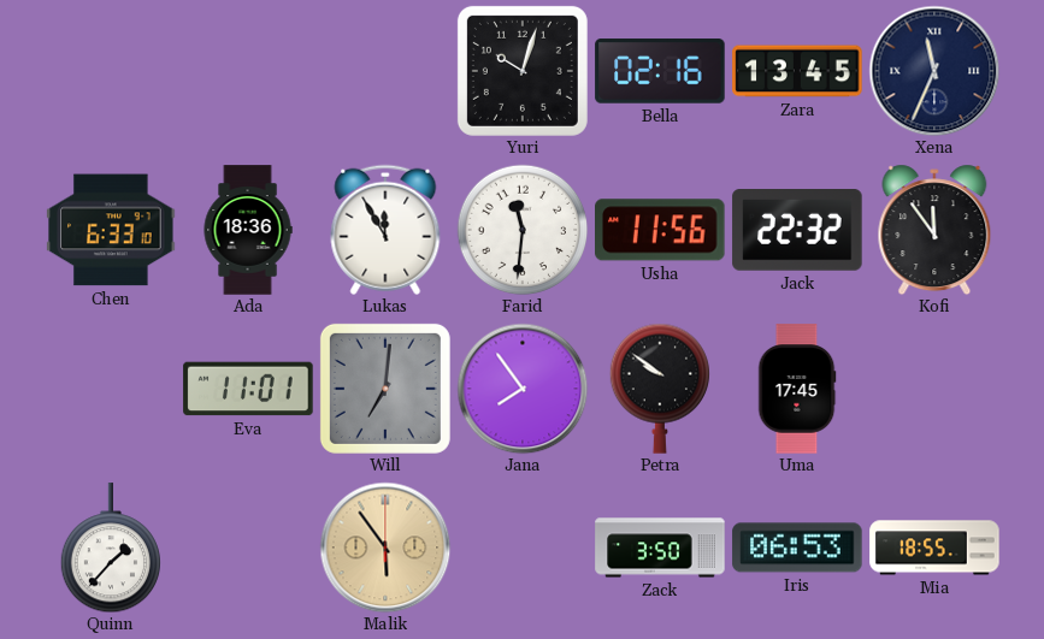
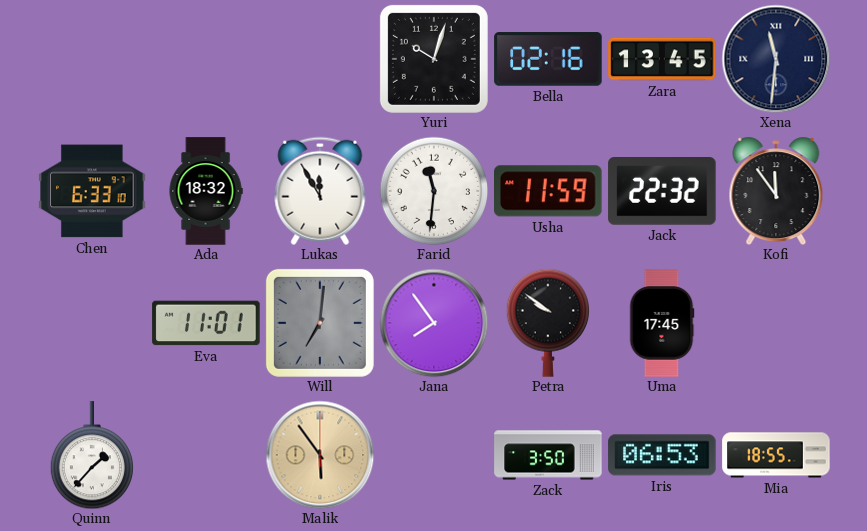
Xena: 11:34 -> 11:31 (776, 59)
Ada: 18:36 -> 18:32 (206, 191)
Usha: 11:56 -> 11:59 (548, 191)
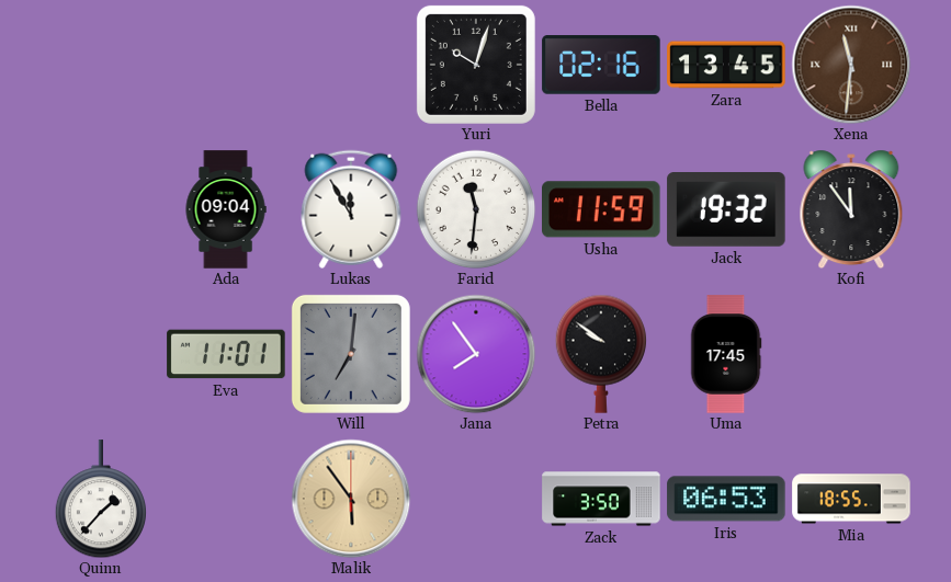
Xena dial: navy -> brown (851, 65)
Chen: 6:33 -> none (92, 191)
Ada: 18:32 -> 09:04 (226, 209)
Jack: 22:32 -> 19:32 (726, 210)
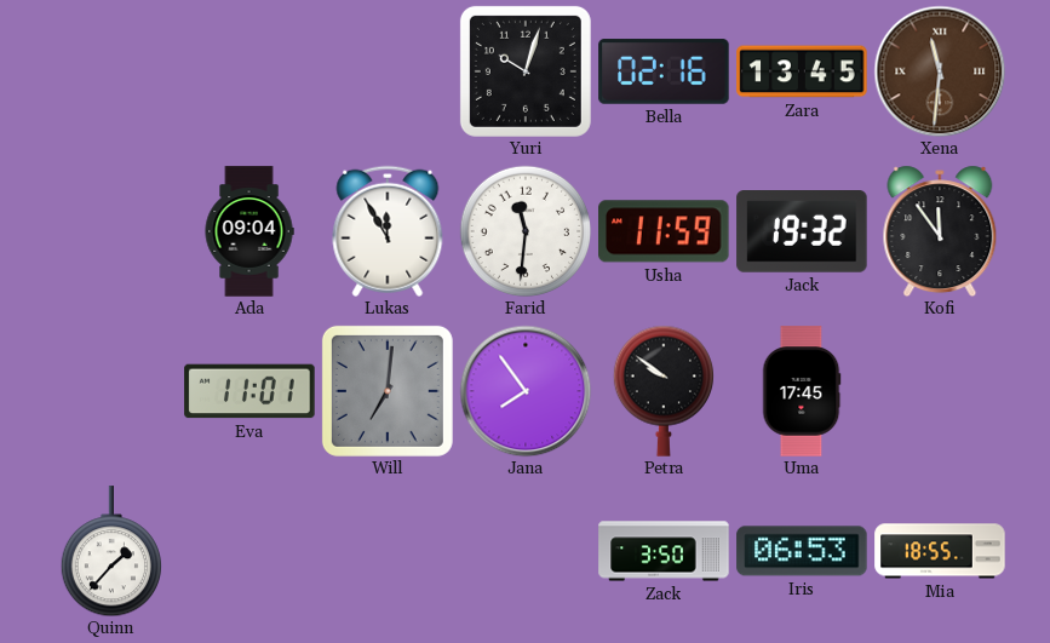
Malik: 5:54 -> none (351, 499)
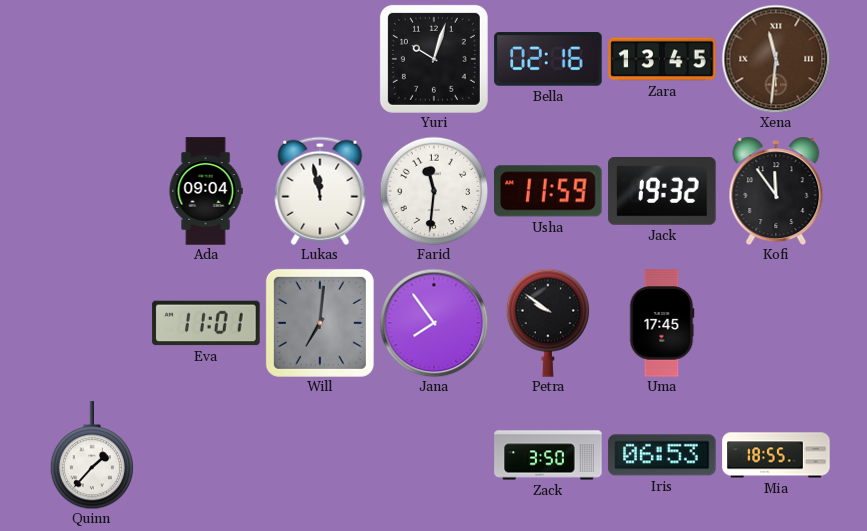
Lukas: 11:55 -> 11:58 (320, 191)
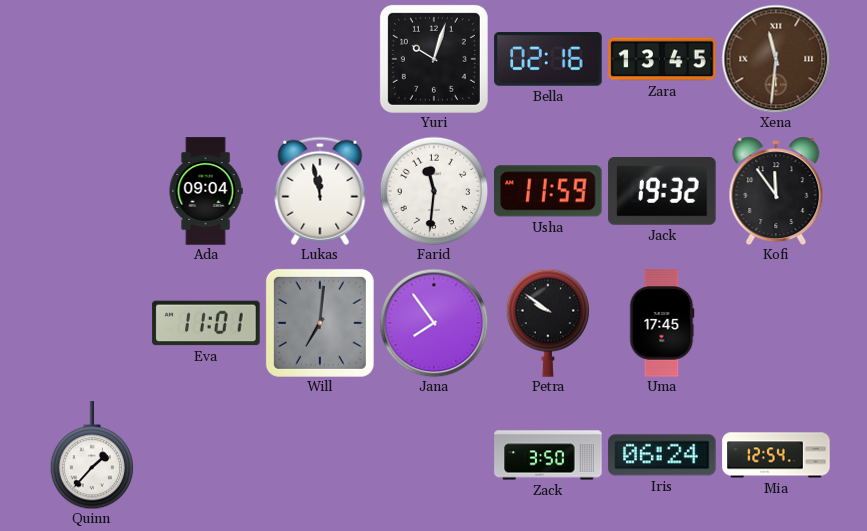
Iris: 06:53 -> 06:24 (662, 455)
Mia: 18:55 -> 12:54 (776, 455)
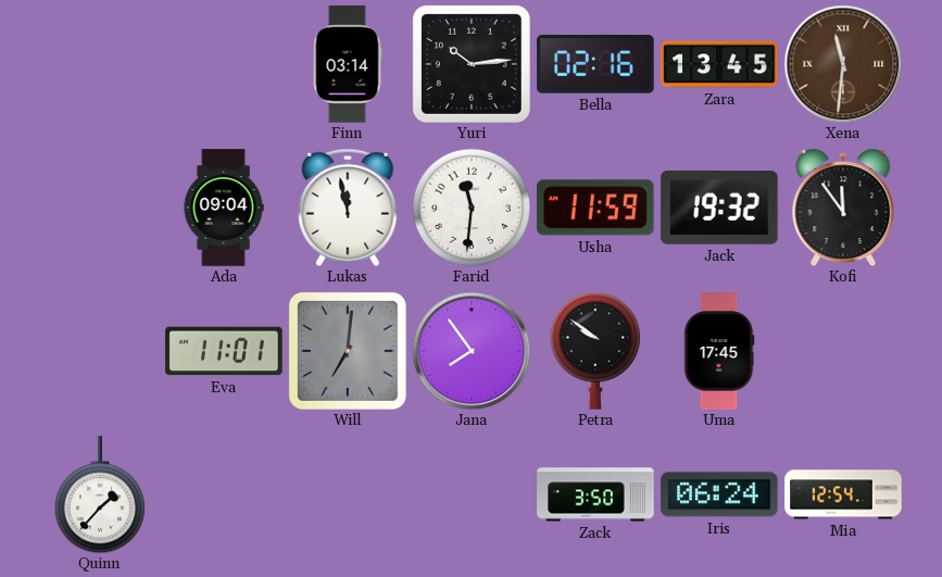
Finn: none -> 03:14 (348, 64)
Yuri: 10:03 -> 10:14 (472, 64)
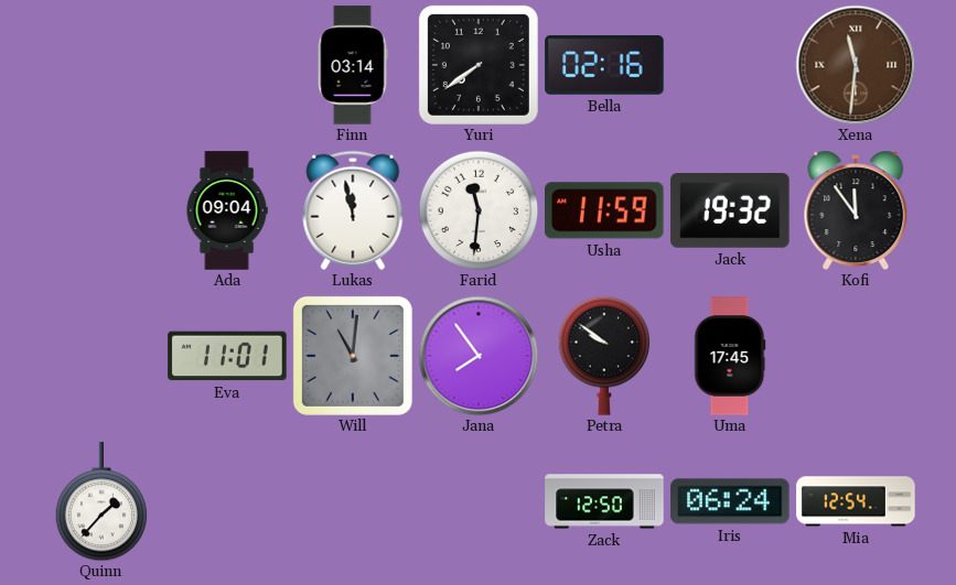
Yuri: 10:14 -> 7:39 (479, 65)
Zara: 13:45 -> none (719, 64)
Will: 7:01 -> 11:01 (353, 356)
Zack: 3:50 -> 12:50 (604, 501)
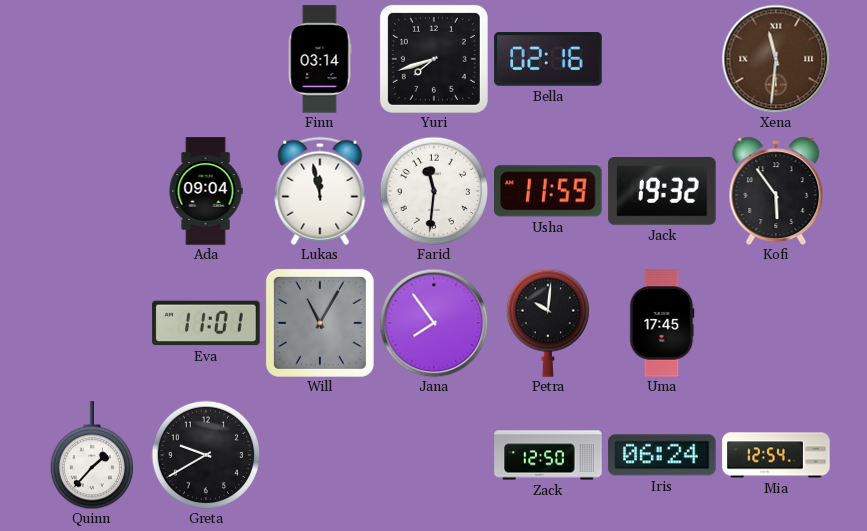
Yuri: 7:39 -> 7:42 (434, 59)
Kofi: 11:54 -> 5:54 (776, 191)
Will: 11:01 -> 11:05 (320, 323)
Petra: 9:51 -> 10:01 (547, 323)
Greta: none -> 9:40 (206, 455)
